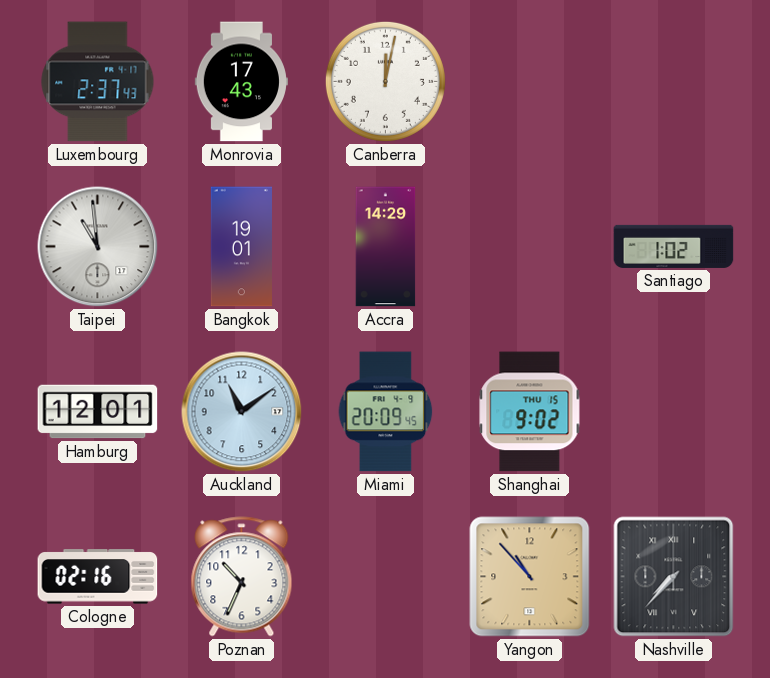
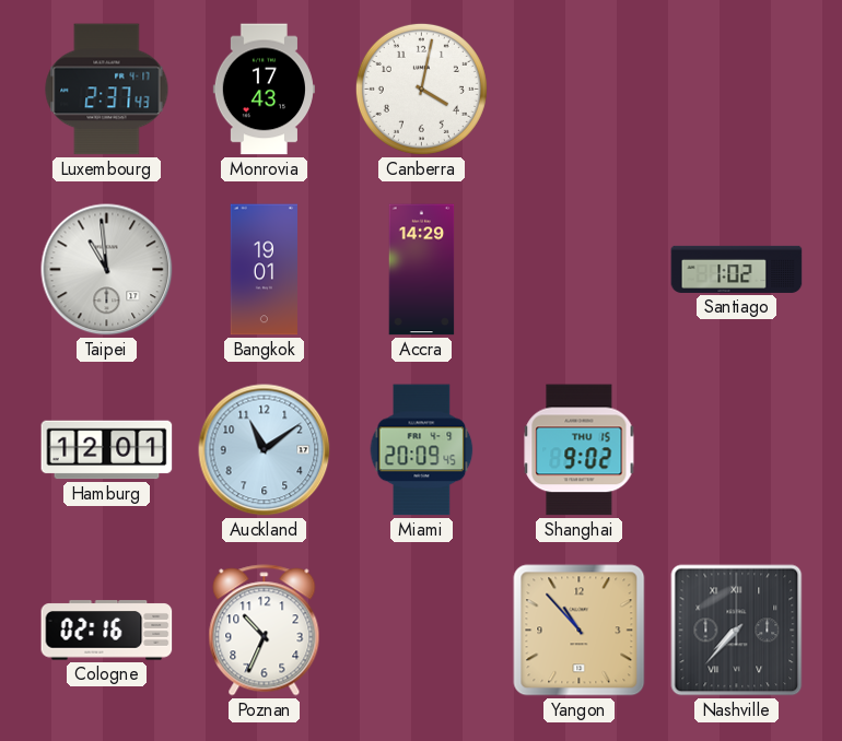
Canberra: 12:02 -> 4:02 (421, 89)
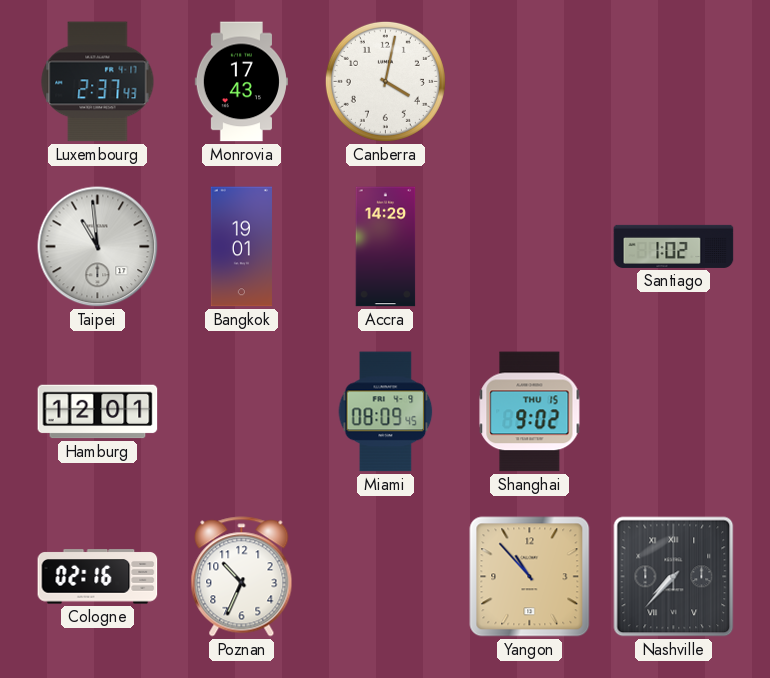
Auckland: 11:09 -> none (265, 450)
Miami: 20:09 -> 08:09 (386, 412)
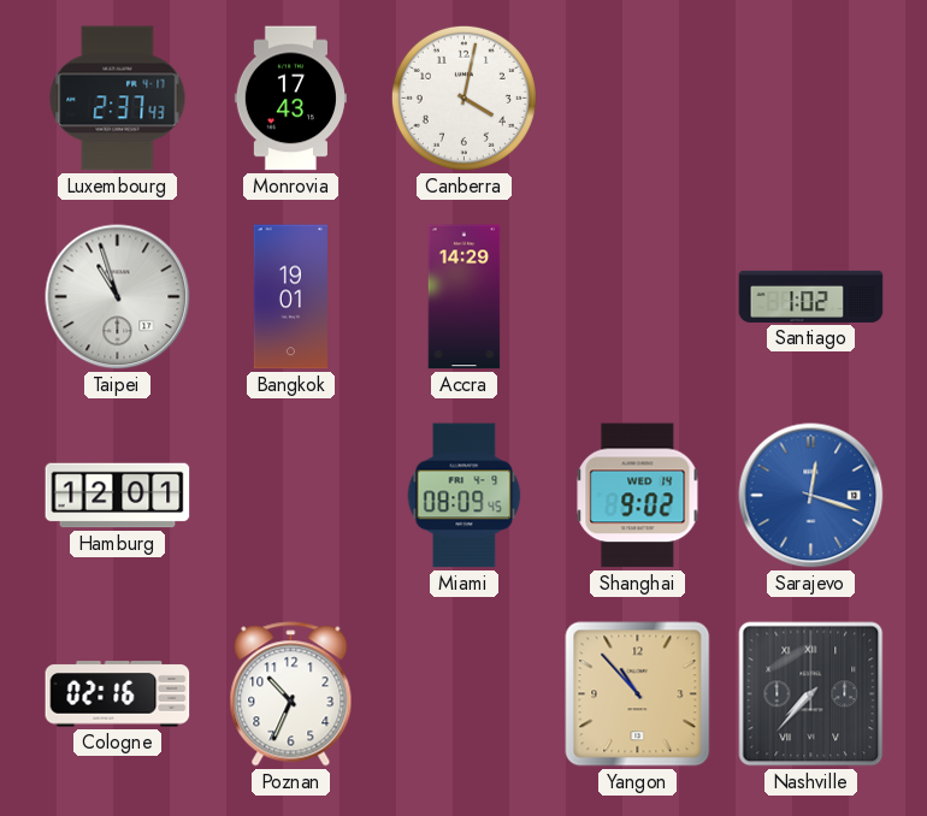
Taipei: 10:59 -> 10:57 (118, 297)
Shanghai date: THU 15 -> WED 14 (638, 496)
Sarajevo: none -> 12:18 (811, 496)
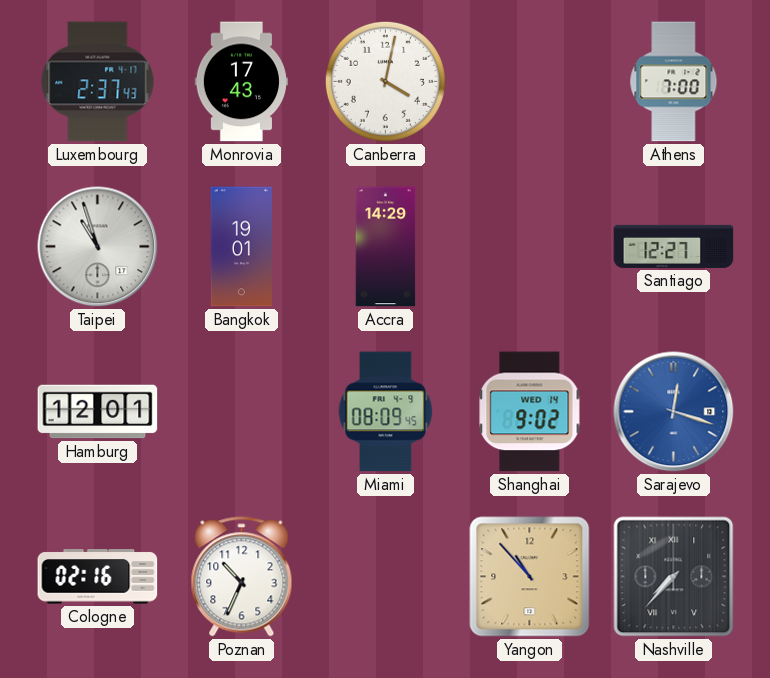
Athens: none -> 7:00 (674, 82)
Santiago: 1:02 -> 12:27 (674, 246)
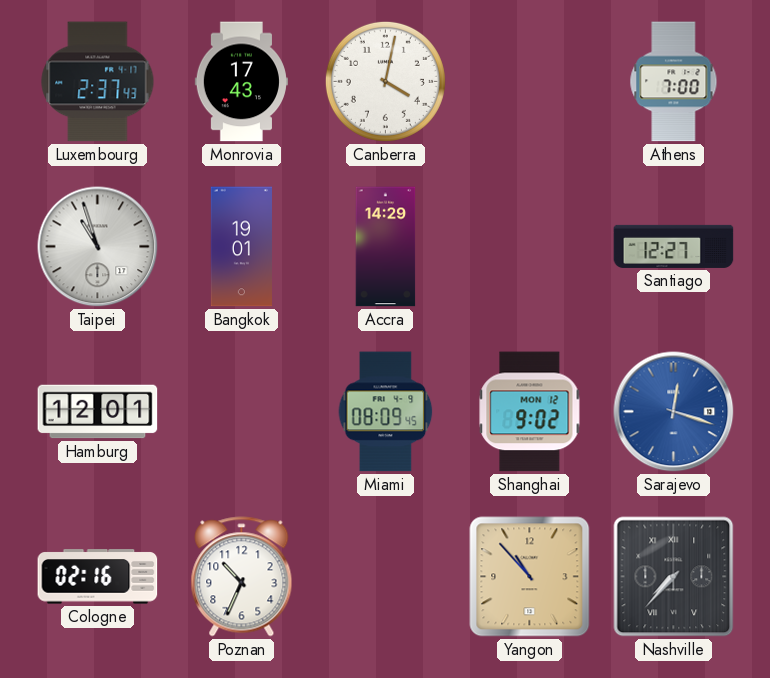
Shanghai date: WED 14 -> MON 12 (530, 412)
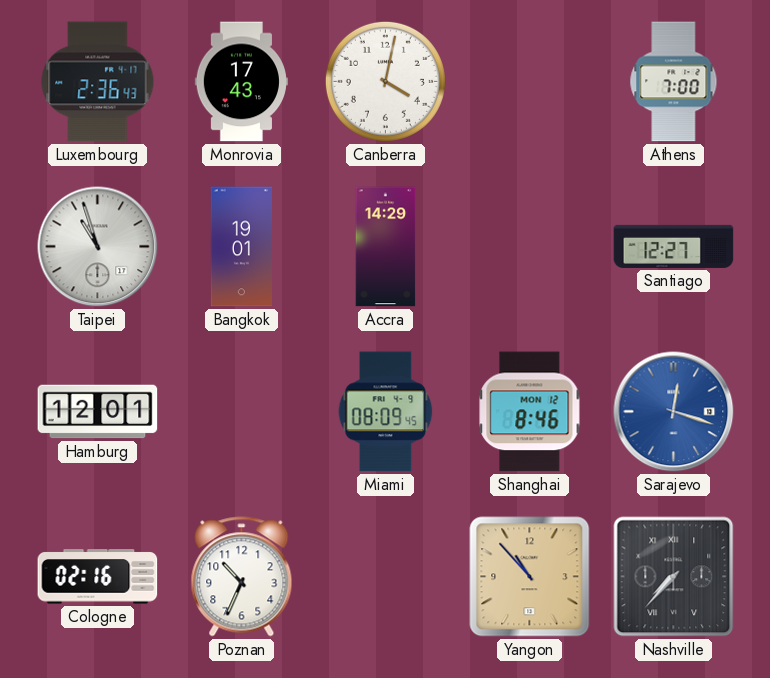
Luxembourg: 2:37 -> 2:36 (98, 82)
Shanghai: 9:02 -> 8:46 (530, 412)
